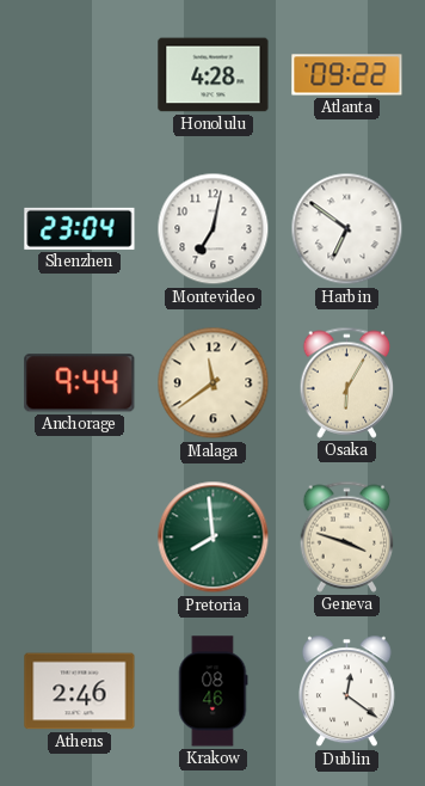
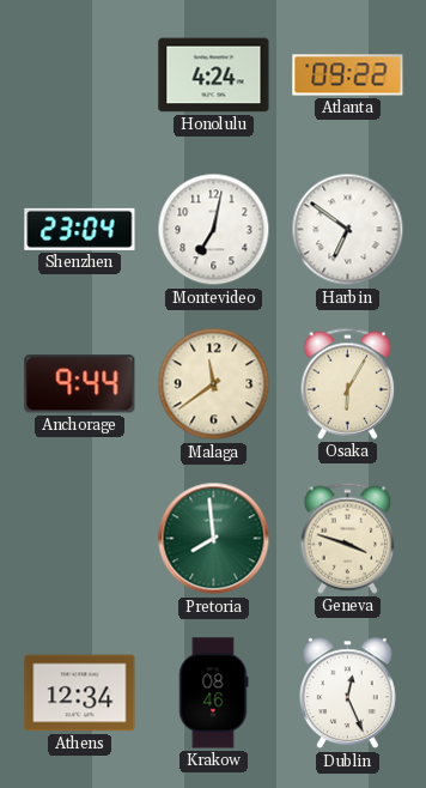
Honolulu: 4:28 -> 4:24 (214, 75)
Athens: 2:46 -> 12:34 (80, 693)
Dublin: 12:21 -> 12:26 (347, 693)
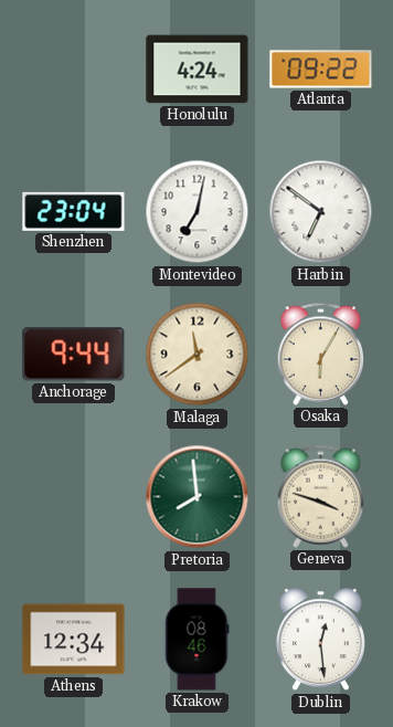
Dublin: 12:26 -> 12:29 (320, 640)
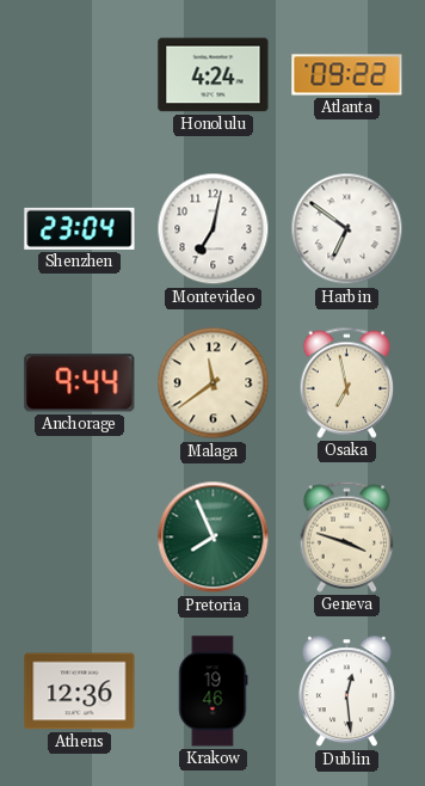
Osaka: 6:05 -> 6:58 (347, 382)
Pretoria: 7:59 -> 7:56 (214, 538)
Athens: 12:34 -> 12:36 (80, 692)
Krakow: 08:46 -> 19:46 (214, 692)
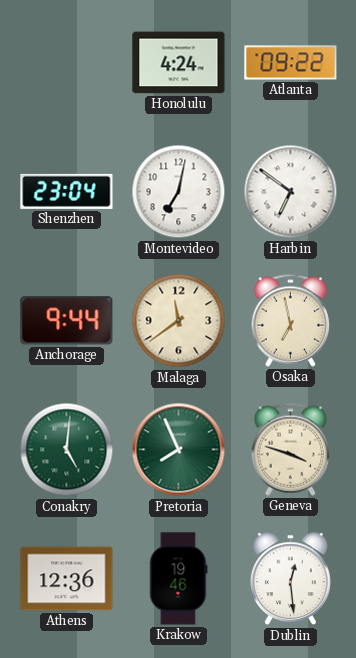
Conakry: none -> 5:01 (67, 450)
